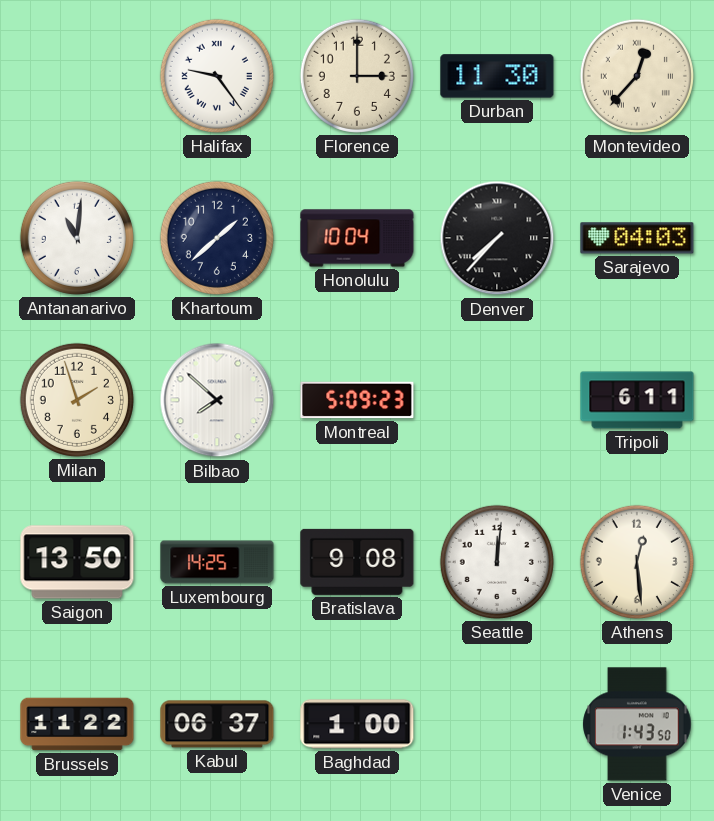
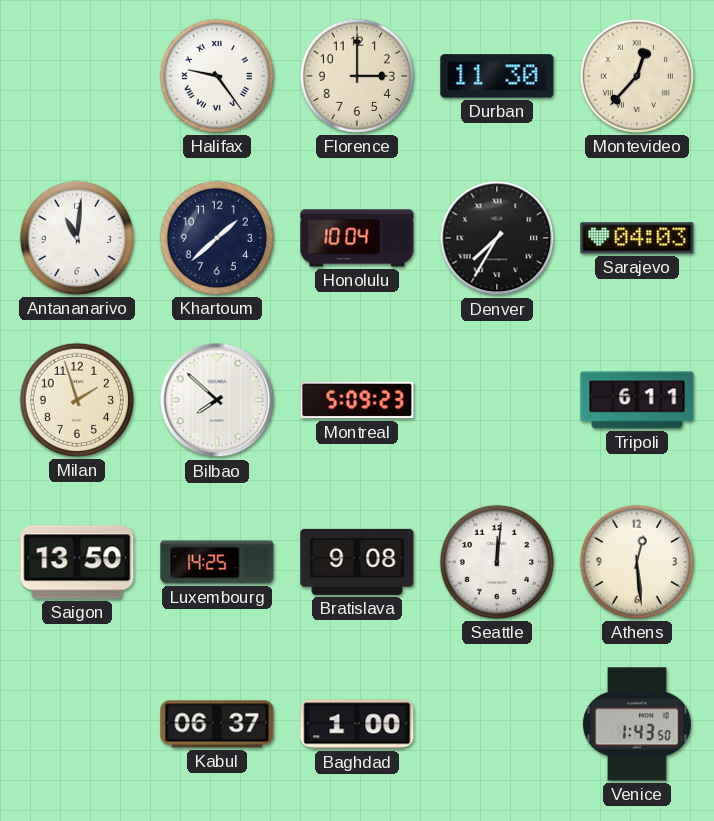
Denver: 7:37 -> 7:35 (497, 238)
Brussels: 11:22 -> none (77, 724)
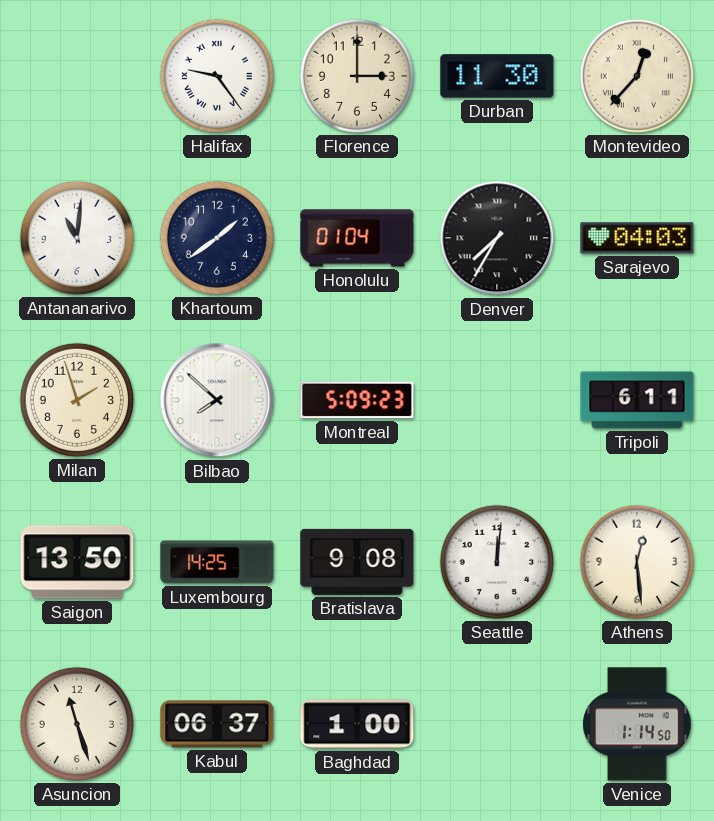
Khartoum: 1:38 -> 1:39 (217, 238)
Honolulu: 10:04 -> 01:04 (357, 238)
Asuncion: none -> 11:27 (77, 724)
Venice: 1:43 -> 1:14 (637, 724)
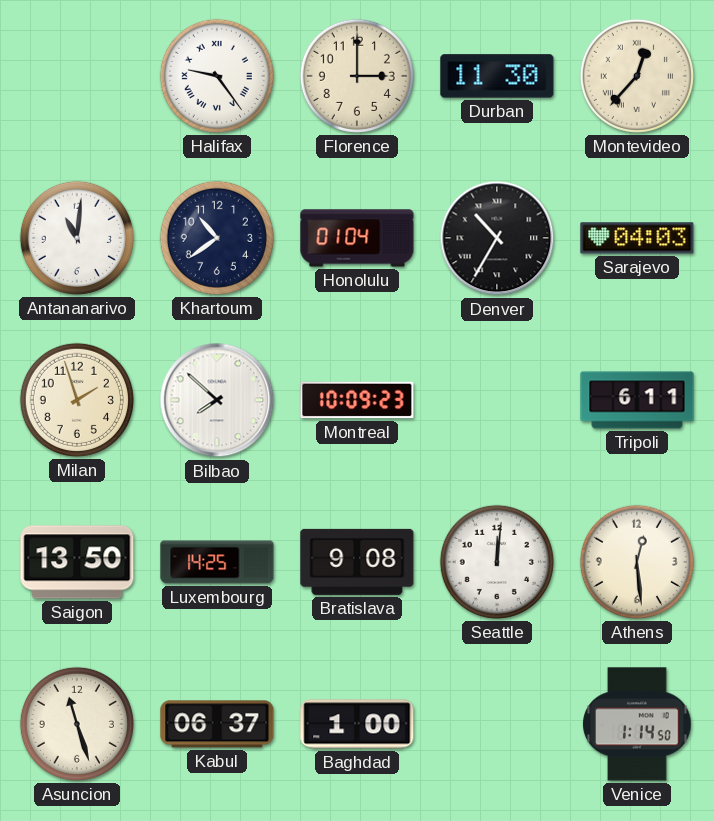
Khartoum: 1:39 -> 10:39 (217, 238)
Denver: 7:35 -> 10:35 (497, 238)
Montreal: 5:09 -> 10:09 (357, 400)
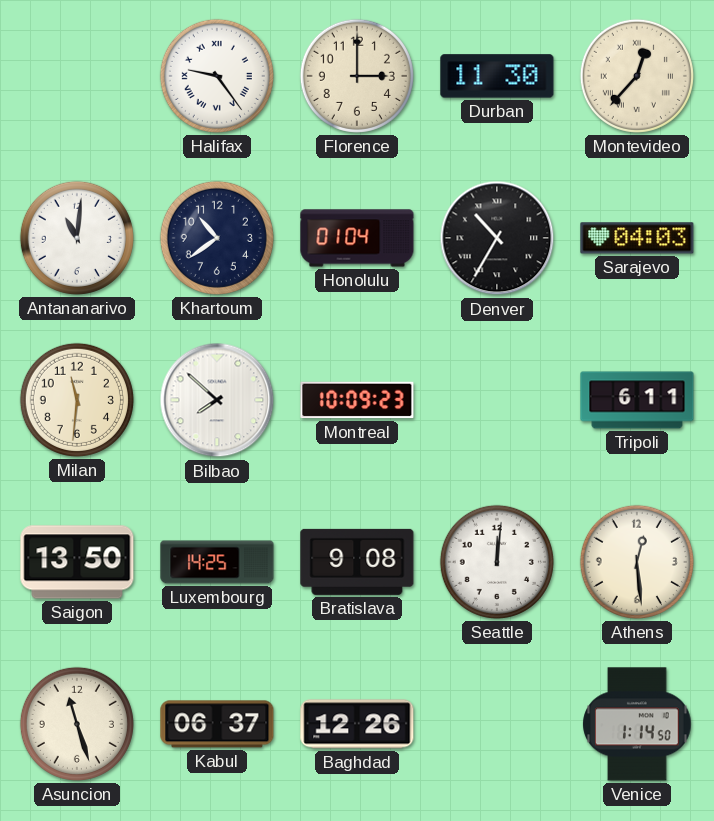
Milan: 1:57 -> 11:31 (77, 400)
Baghdad: 1:00 -> 12:26 (357, 724)
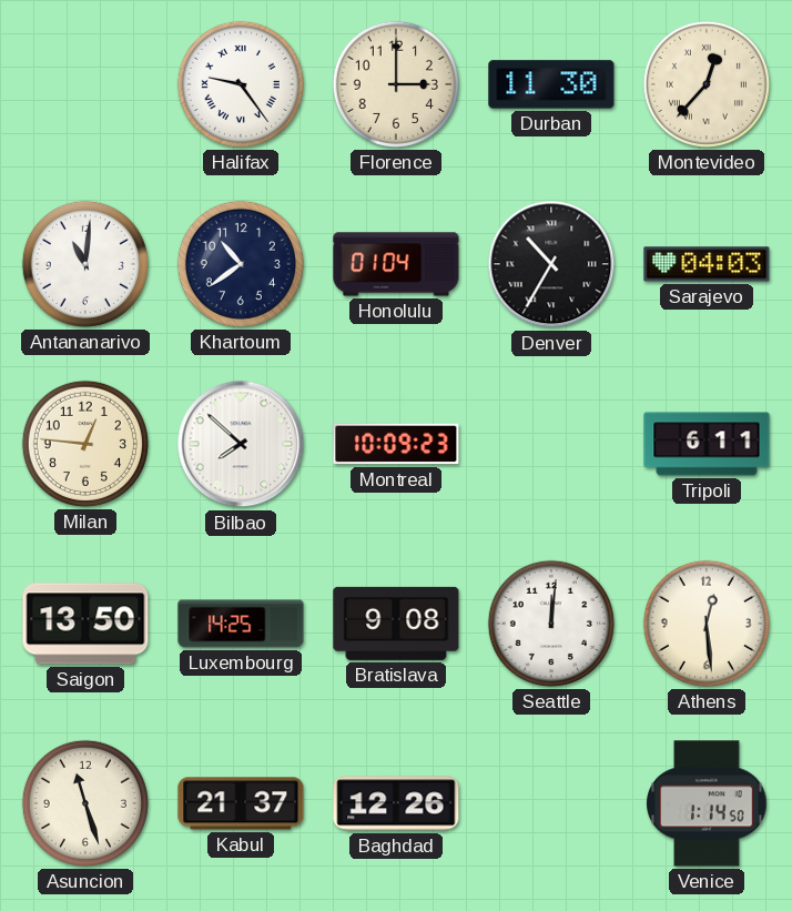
Milan: 11:31 -> 12:46 (85, 444)
Kabul: 06:37 -> 21:37 (241, 803)
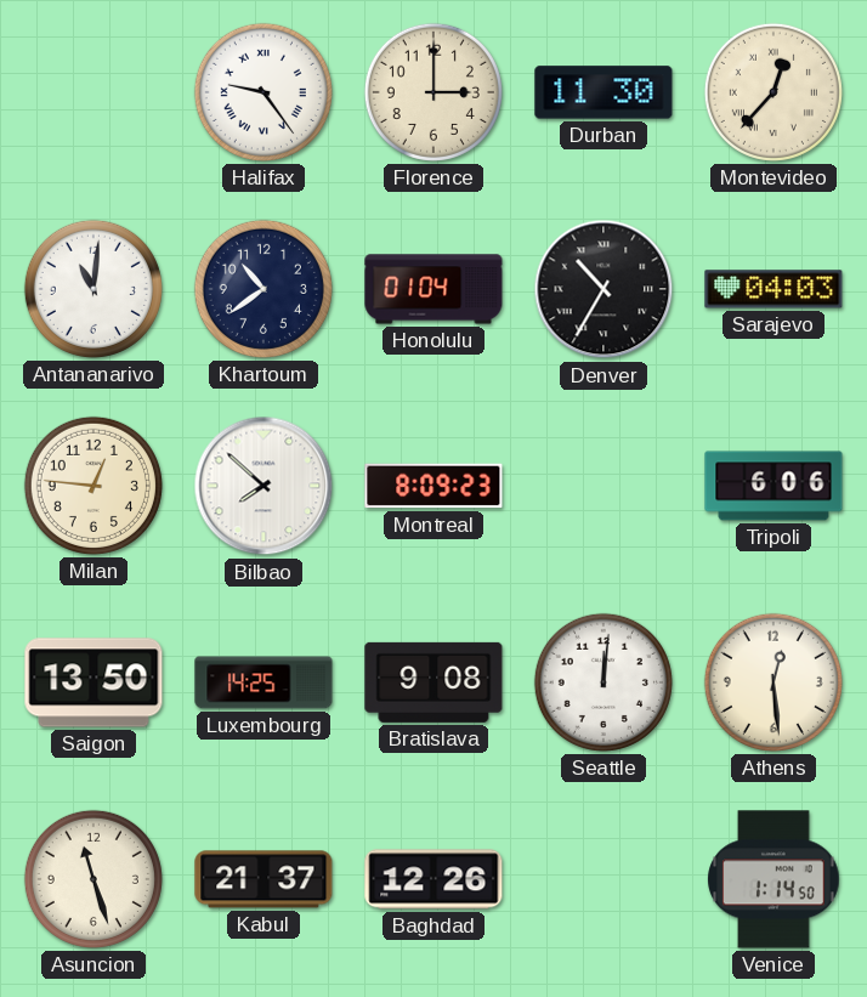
Montreal: 10:09 -> 8:09 (433, 486)
Tripoli: 6:11 -> 6:06 (773, 486)
